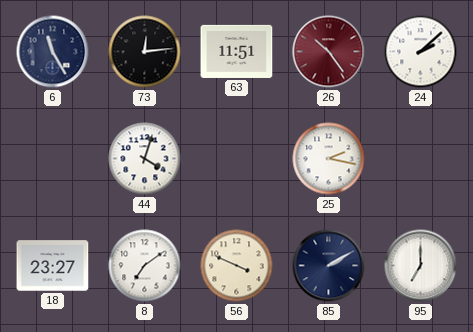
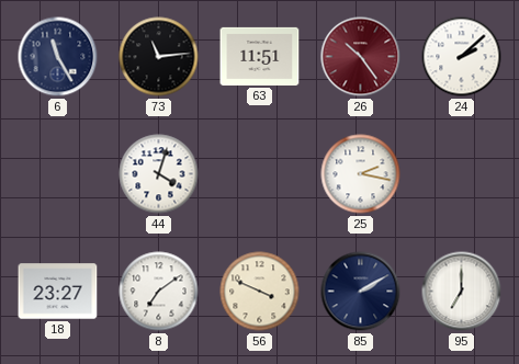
73: 12:14 -> 11:14 (159, 57)
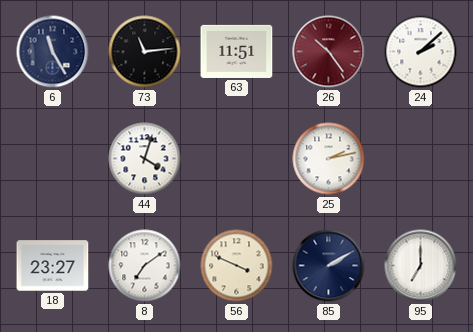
25: 2:17 -> 2:13 (329, 159)
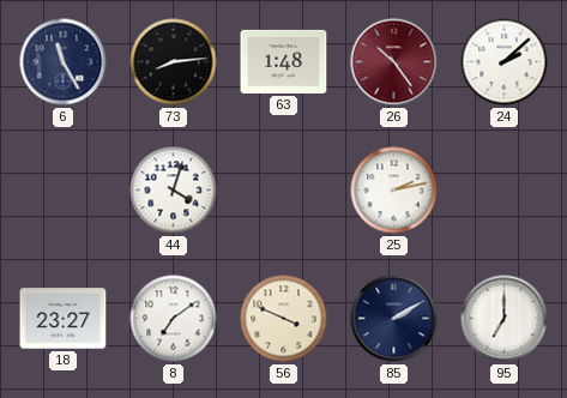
73: 11:14 -> 8:14 (174, 62)
63: 11:51 -> 1:48 (284, 61)
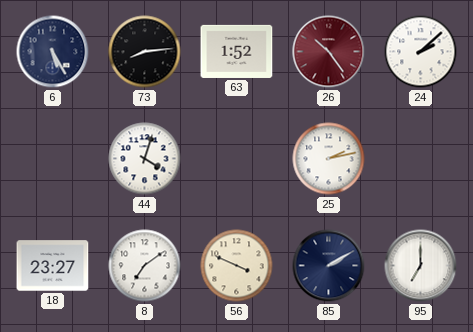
6: 11:25 -> 5:25 (53, 52)
63: 1:48 -> 1:52 (237, 51)
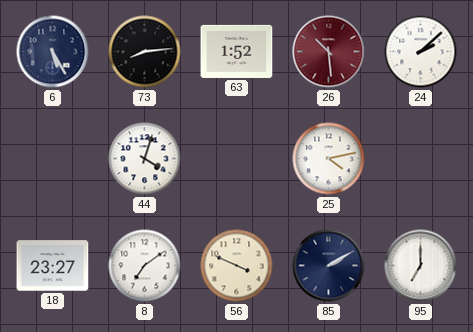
26: 10:24 -> 10:29 (329, 52)
25: 2:13 -> 4:13 (329, 159)
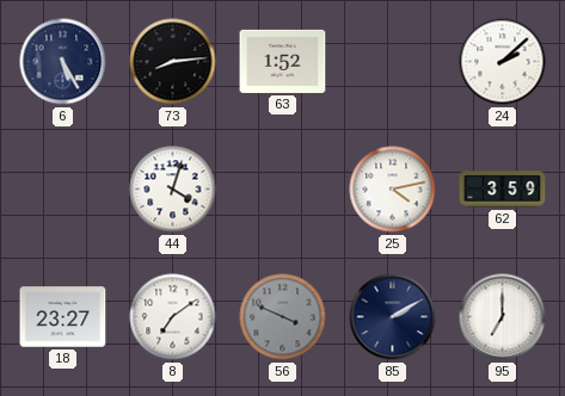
26: 10:29 -> none (329, 52)
62: none -> 3:59 (503, 190)
56 dial: cream -> grey (283, 317)
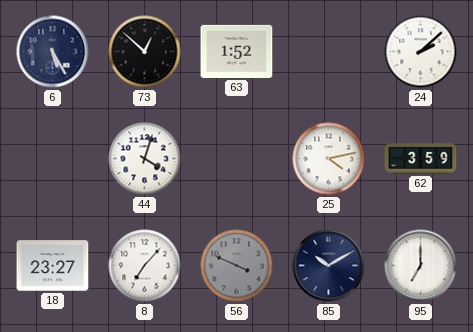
73: 8:14 -> 12:52 (145, 52)
8: 7:09 -> 7:07 (145, 266)
85: 2:10 -> 10:10 (329, 266)
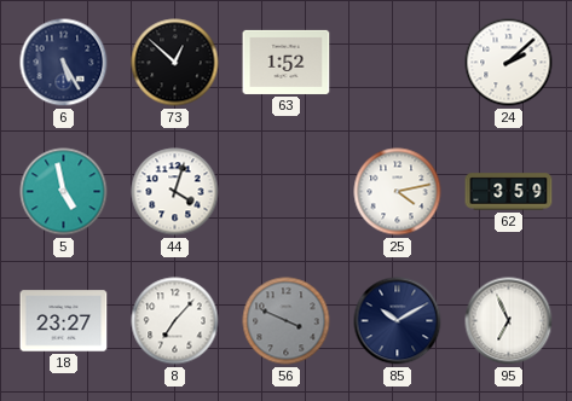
5: none -> 4:58 (64, 192)
95: 7:00 -> 6:56 (509, 321)
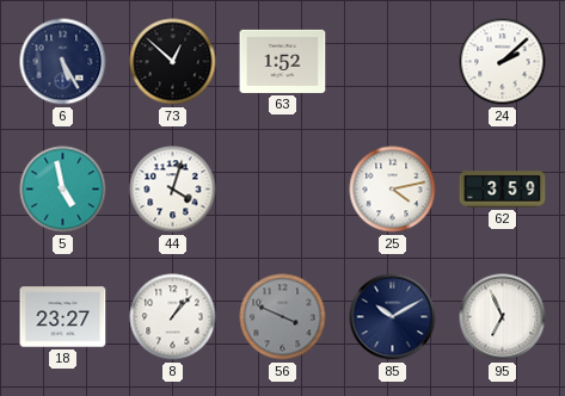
8: 7:07 -> 1:07 (173, 317)
